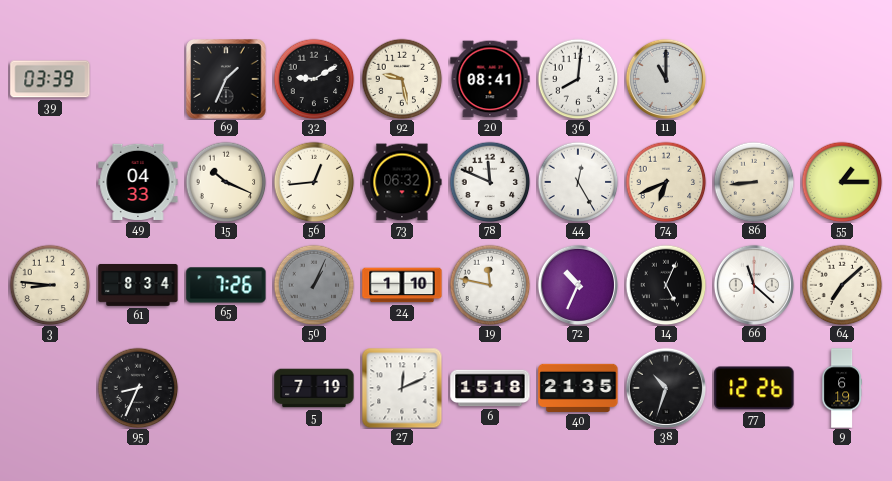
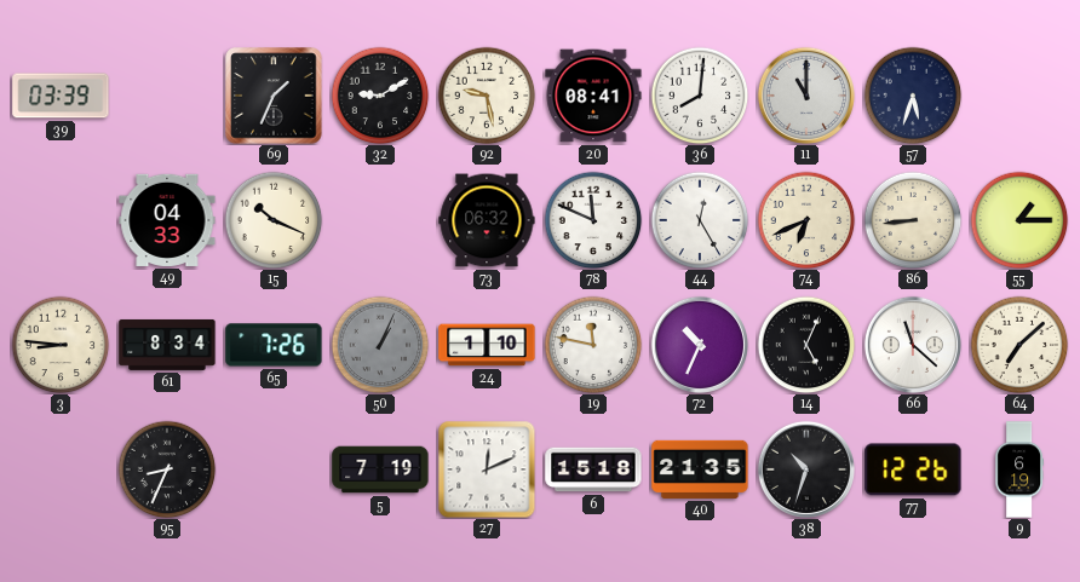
57: none -> 5:33 (913, 96)
56: 12:44 -> none (314, 182)
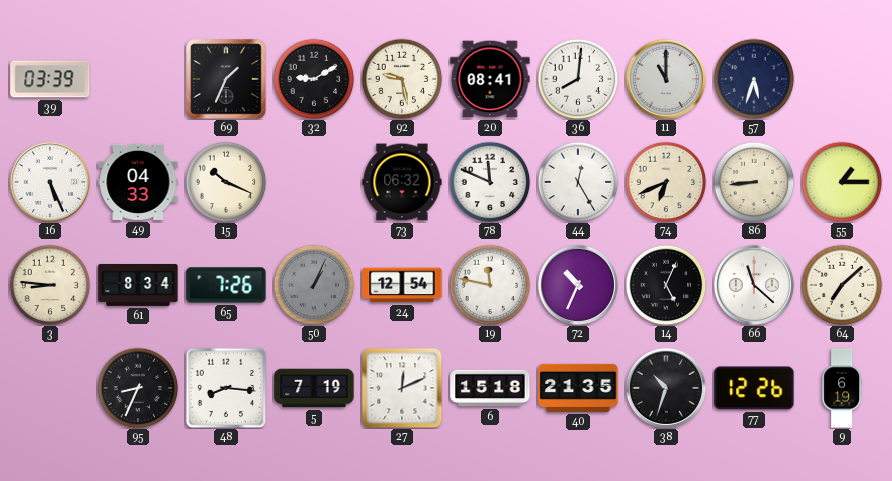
16: none -> 5:26 (50, 182)
24: 1:10 -> 12:54 (402, 285)
48: none -> 8:16 (226, 388)
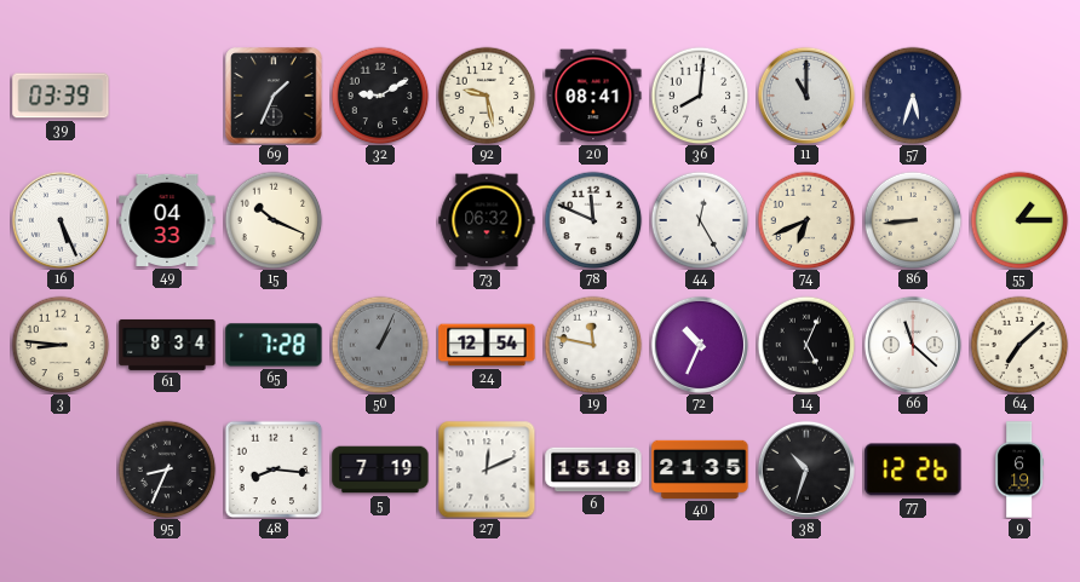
65: 7:26 -> 7:28 (274, 345)
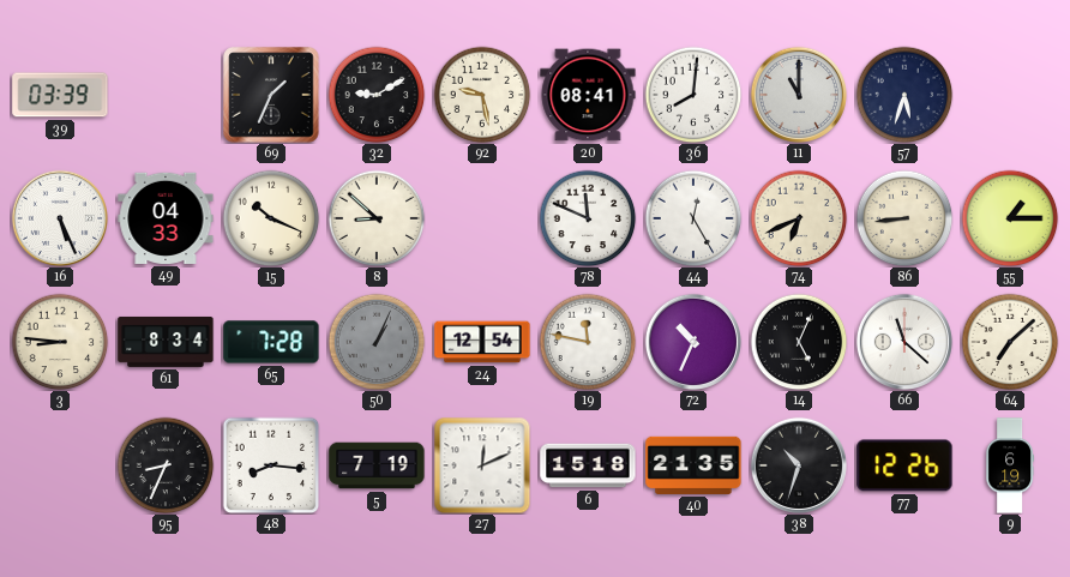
8: none -> 8:52 (377, 218)
73: 06:32 -> none (487, 220)
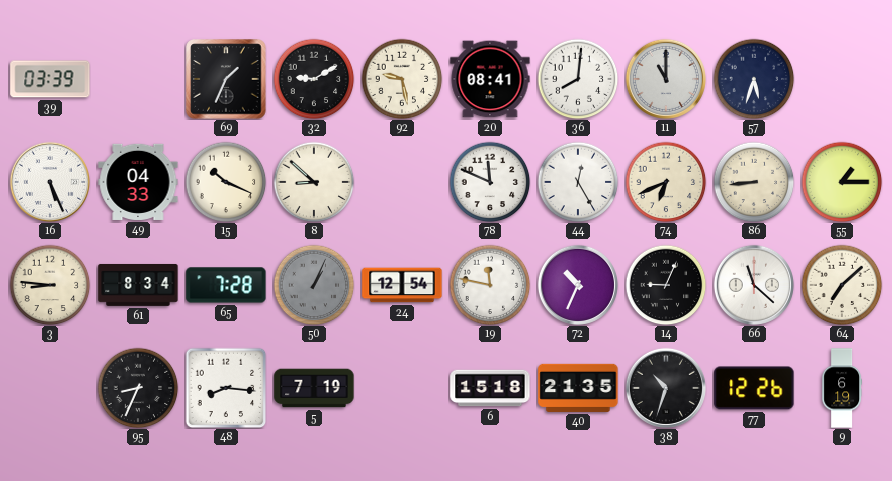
14: 5:04 -> 9:04 (666, 285)
27: 12:11 -> none (482, 465)
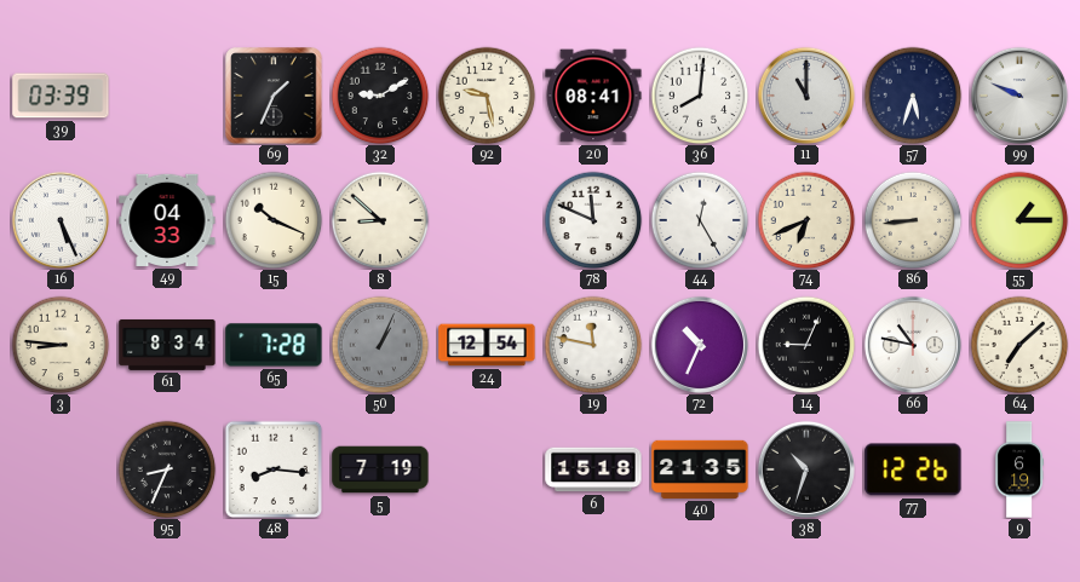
99: none -> 9:49 (1019, 96)
66: 11:22 -> 10:47 (913, 345)
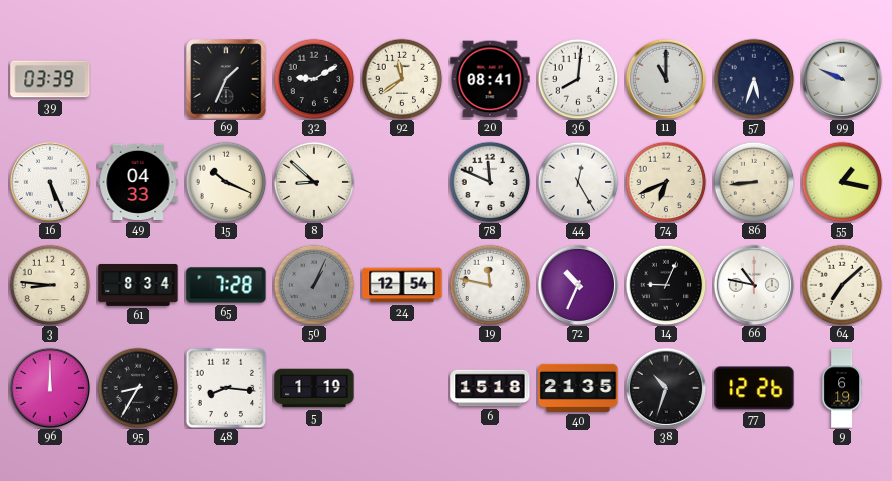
92: 9:28 -> 11:39 (402, 79)
55: 1:15 -> 1:17 (842, 182)
96: none -> 12:00 (50, 388)
95: 8:34 -> 8:35 (138, 388)
5: 7:19 -> 1:19 (314, 388)
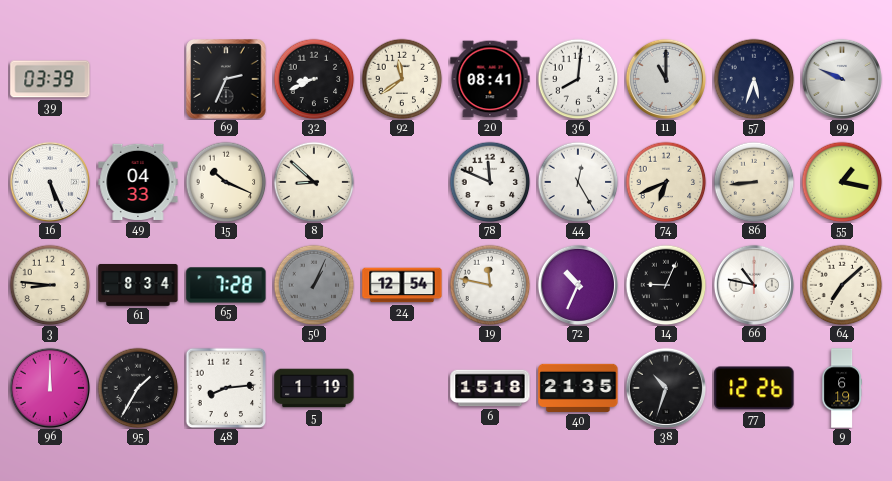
69: 1:34 -> 2:34 (226, 79)
32: 9:10 -> 8:41 (314, 79)
95: 8:35 -> 1:35 (138, 388)
48: 8:16 -> 8:14 (226, 388)
